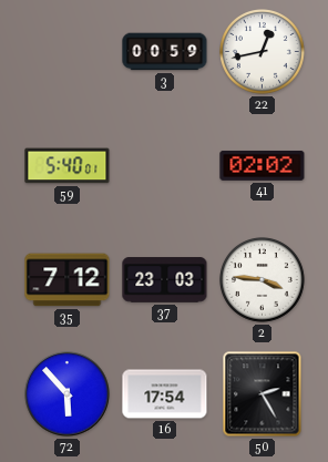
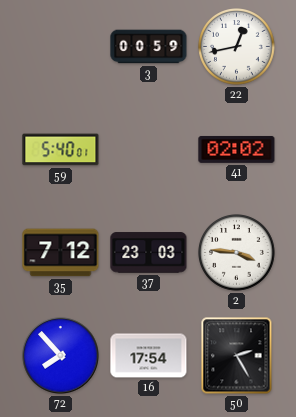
72: 5:53 -> 7:53 (61, 356)
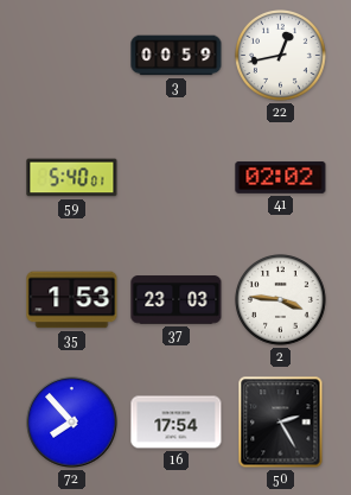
35: 7:12 -> 1:53 (72, 300)
